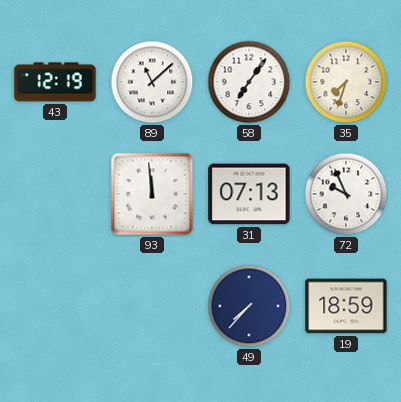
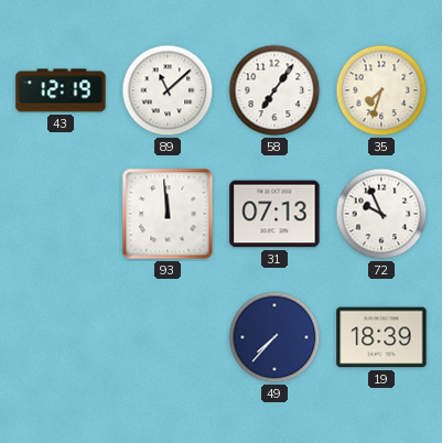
19: 18:59 -> 18:39 (381, 337)
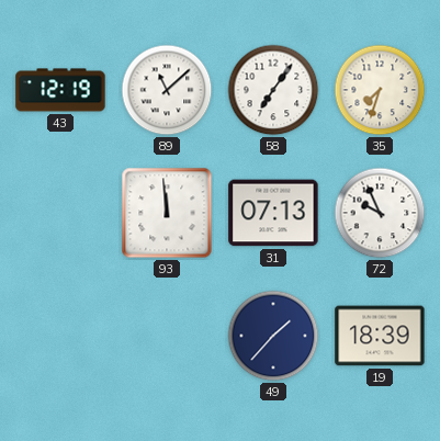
49: 7:37 -> 1:37 (273, 336)
